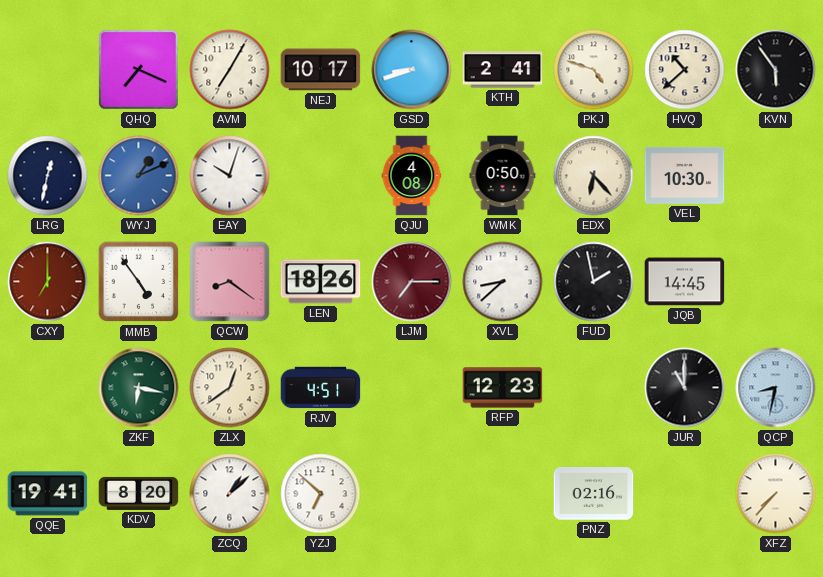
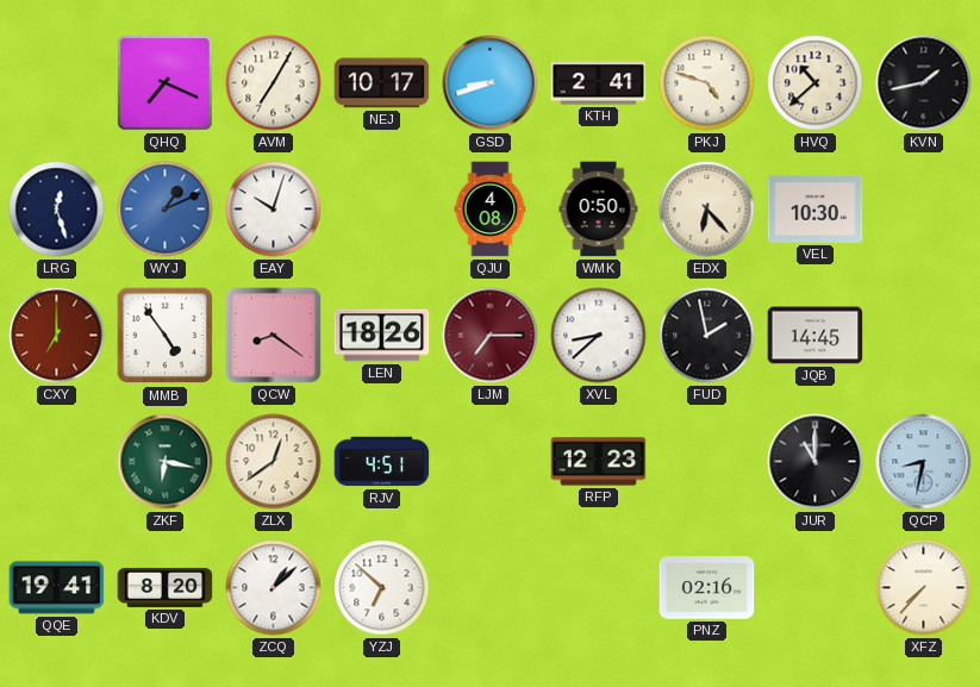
KVN: 5:54 -> 1:43 (924, 83)
LRG: 12:32 -> 12:27 (57, 210)
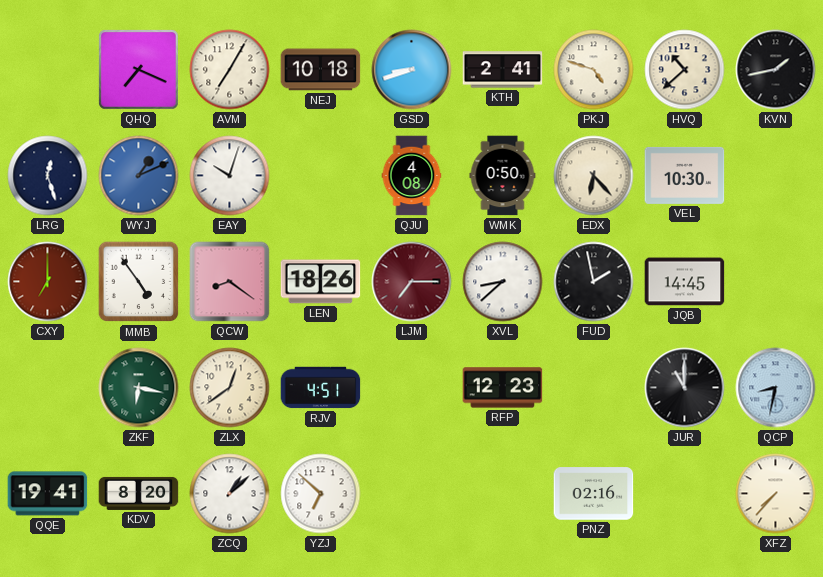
NEJ: 10:17 -> 10:18 (321, 70)
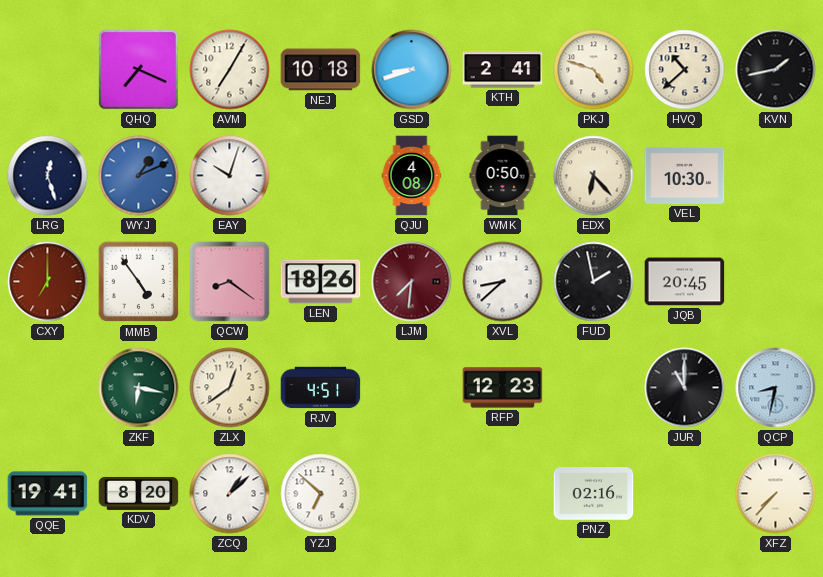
LJM: 7:15 -> 7:31 (412, 282)
JQB: 14:45 -> 20:45 (685, 282)
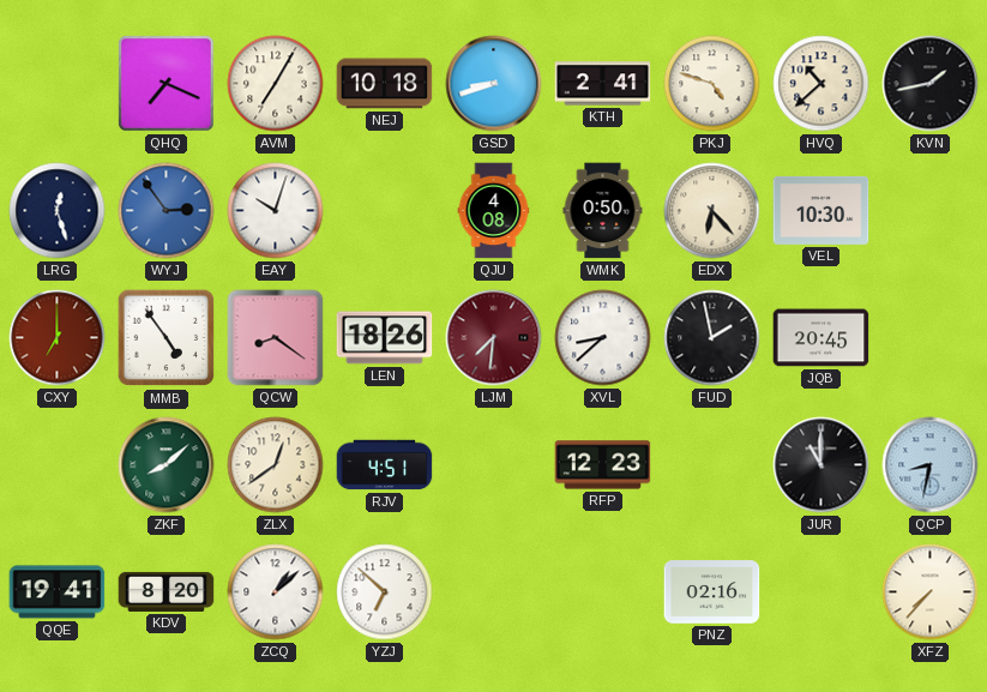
WYJ: 1:11 -> 2:54 (167, 211)
ZKF: 6:17 -> 8:08 (167, 465)
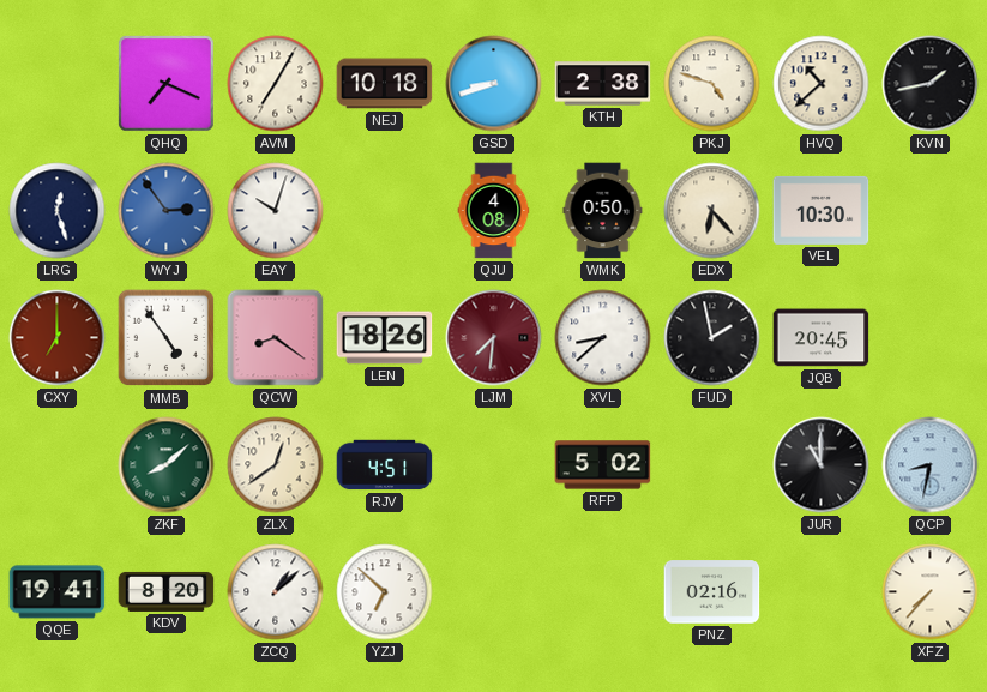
KTH: 2:41 -> 2:38 (603, 84)
RFP: 12:23 -> 5:02 (603, 465)
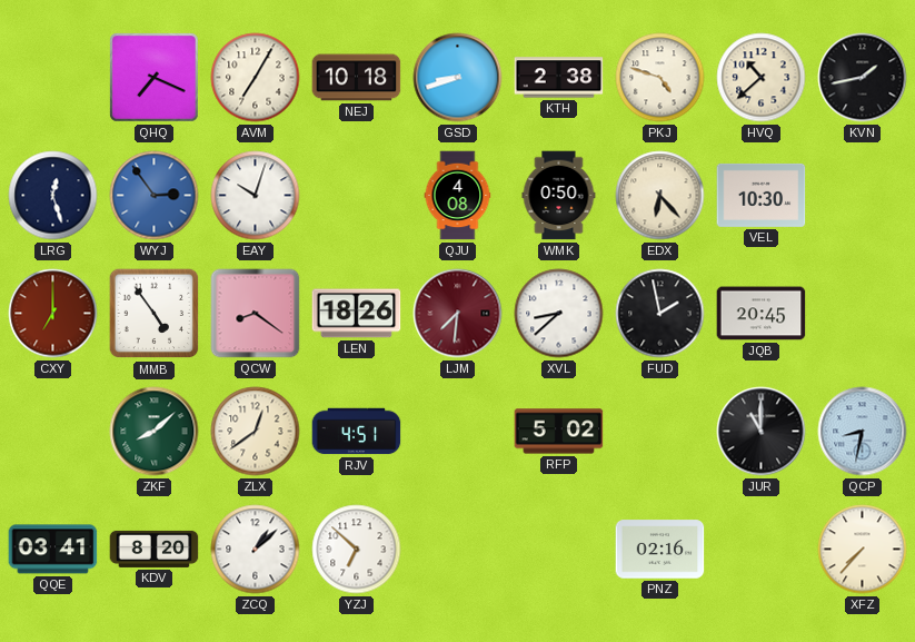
QQE: 19:41 -> 03:41 (53, 550)
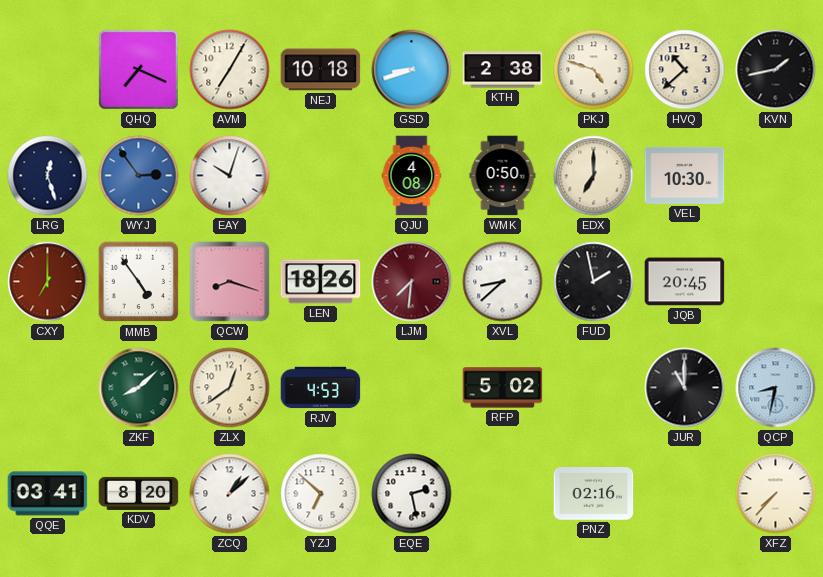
EDX: 6:23 -> 7:00 (594, 176)
QCW: 8:21 -> 8:18 (230, 282)
RJV: 4:51 -> 4:53 (321, 388)
EQE: none -> 2:28 (412, 494)
